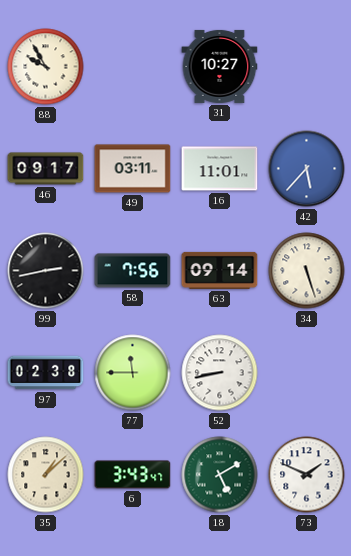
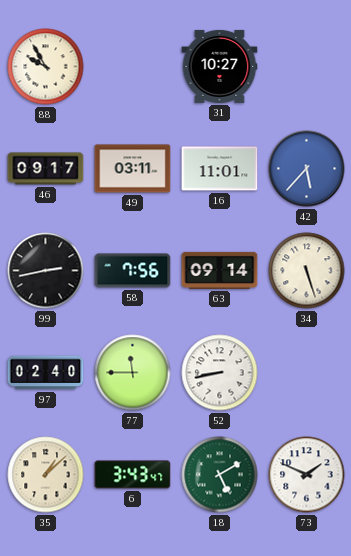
97: 02:38 -> 02:40 (46, 373)
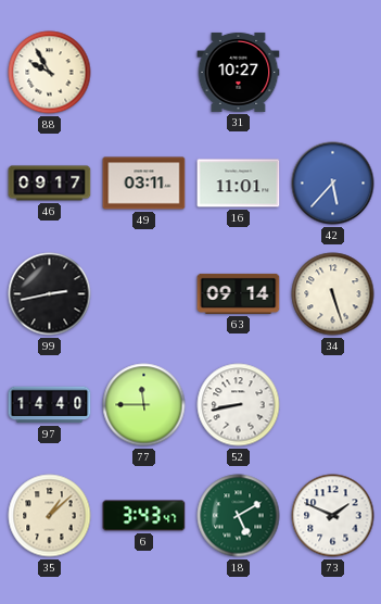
58: 7:56 -> none (133, 271)
97: 02:40 -> 14:40 (50, 405)
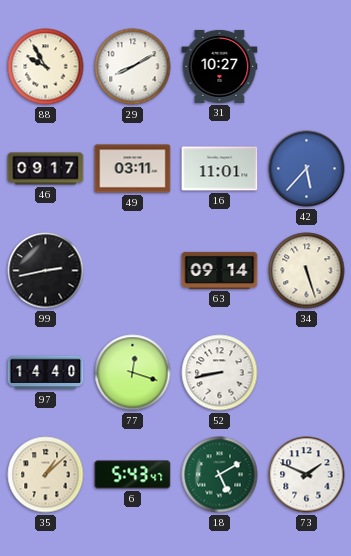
29: none -> 8:10 (133, 67)
77: 11:45 -> 12:18 (133, 373)
6: 3:43 -> 5:43 (133, 475)
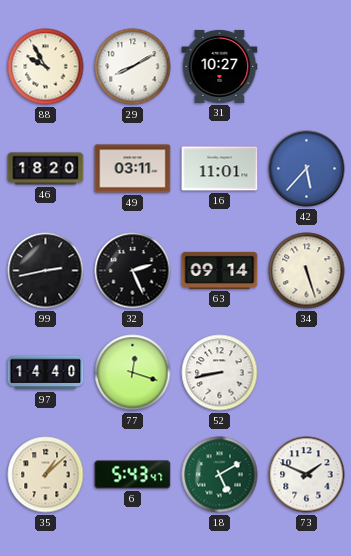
46: 09:17 -> 18:20 (46, 169)
32: none -> 2:26 (133, 271)
